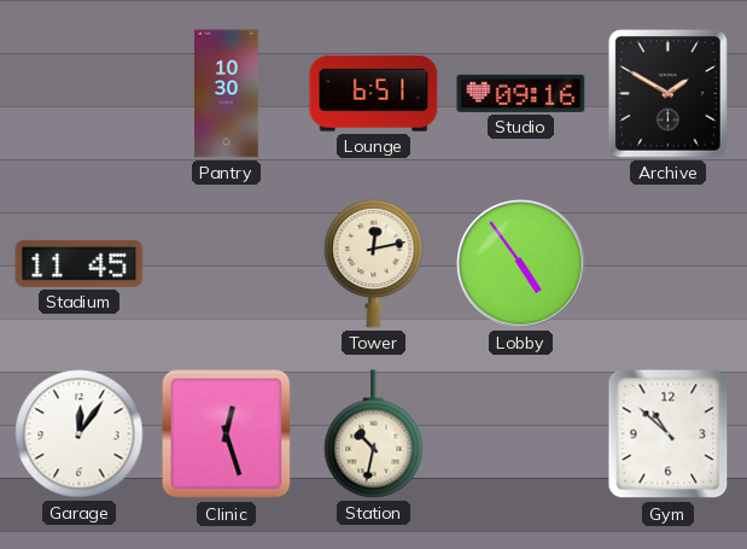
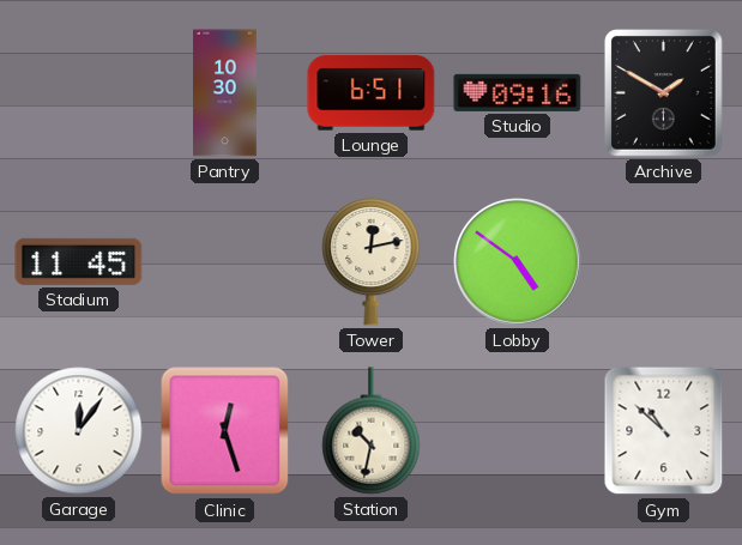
Lobby: 4:54 -> 4:51 (518, 262)
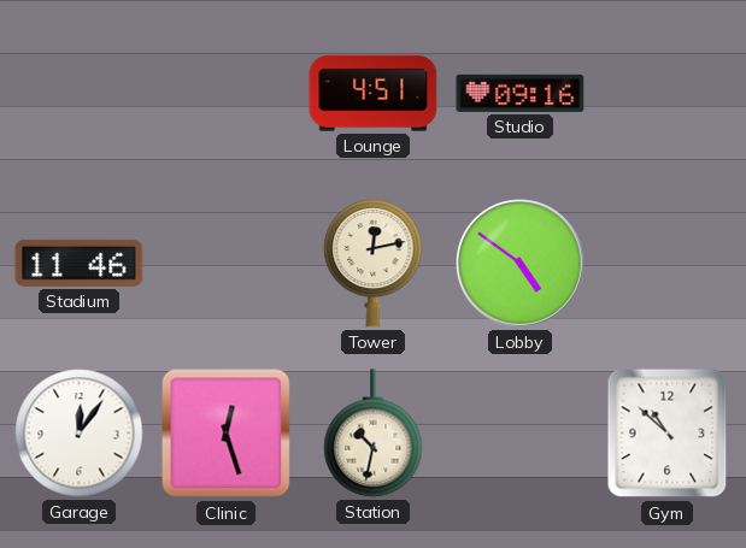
Pantry: 10:30 -> none (225, 93)
Lounge: 6:51 -> 4:51 (374, 94)
Archive: 1:50 -> none (663, 93)
Stadium: 11:45 -> 11:46 (80, 263)
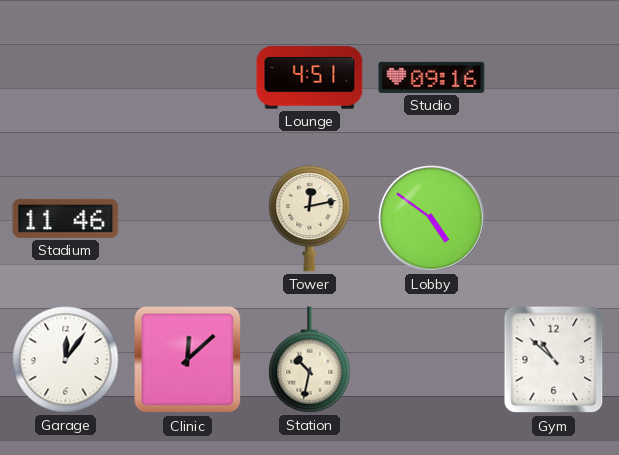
Clinic: 12:27 -> 12:08 (188, 360)
